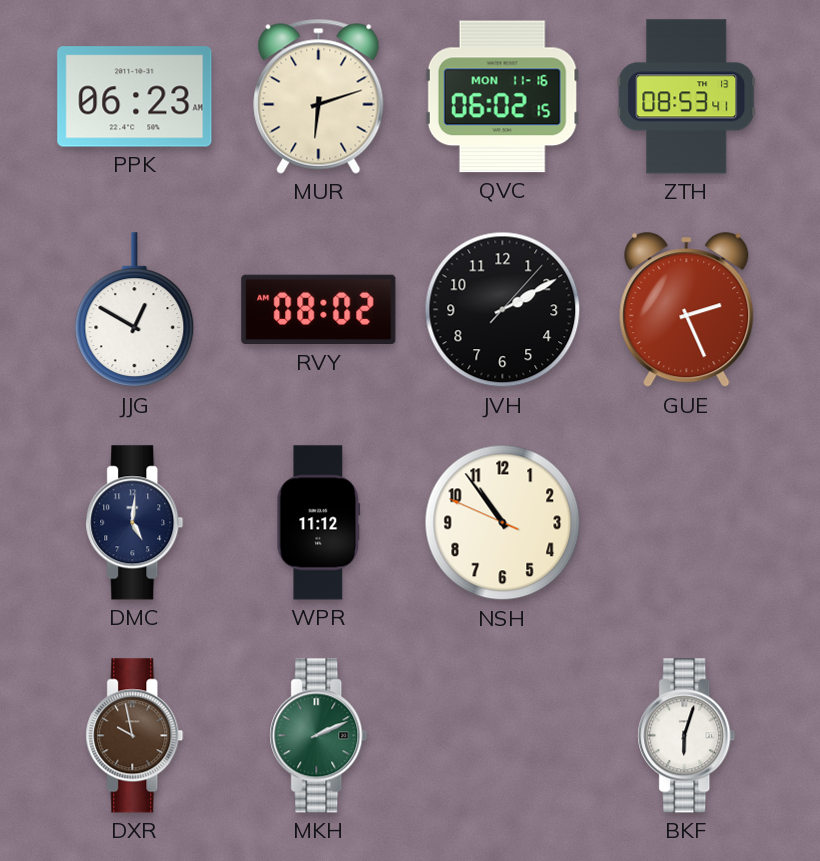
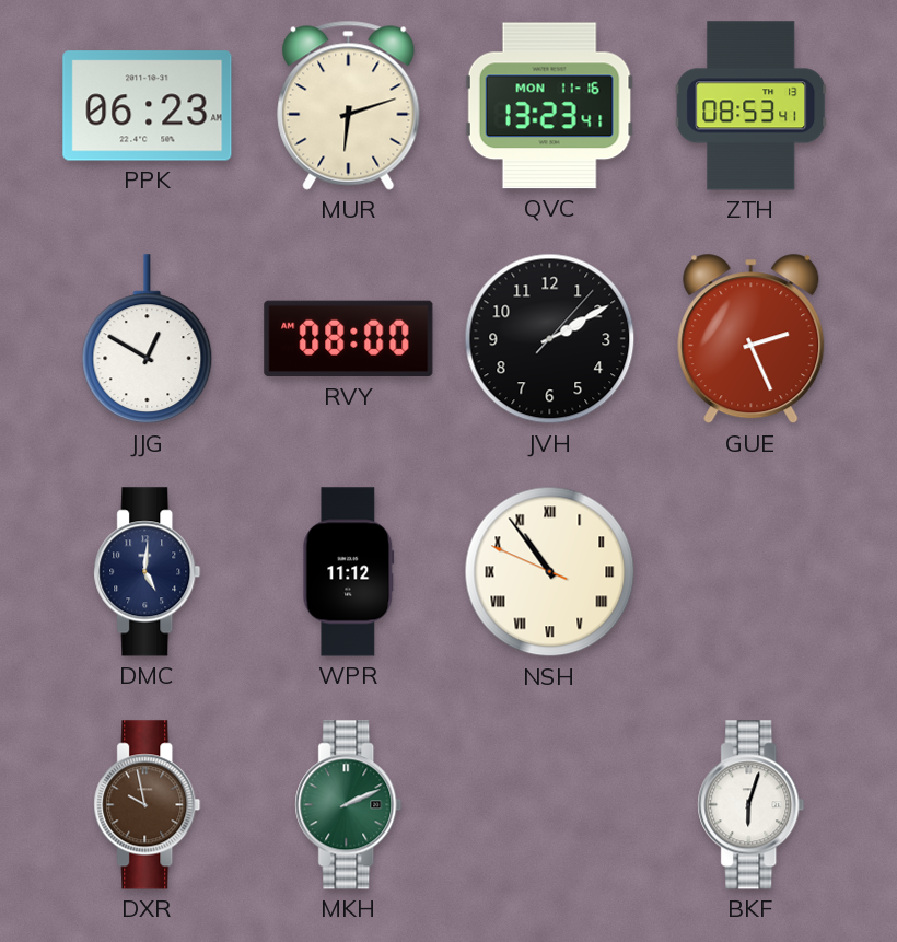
QVC: 06:02 -> 13:23 (549, 106)
RVY: 08:02 -> 08:00 (349, 339)
NSH numerals: Arabic -> Roman (550, 572)
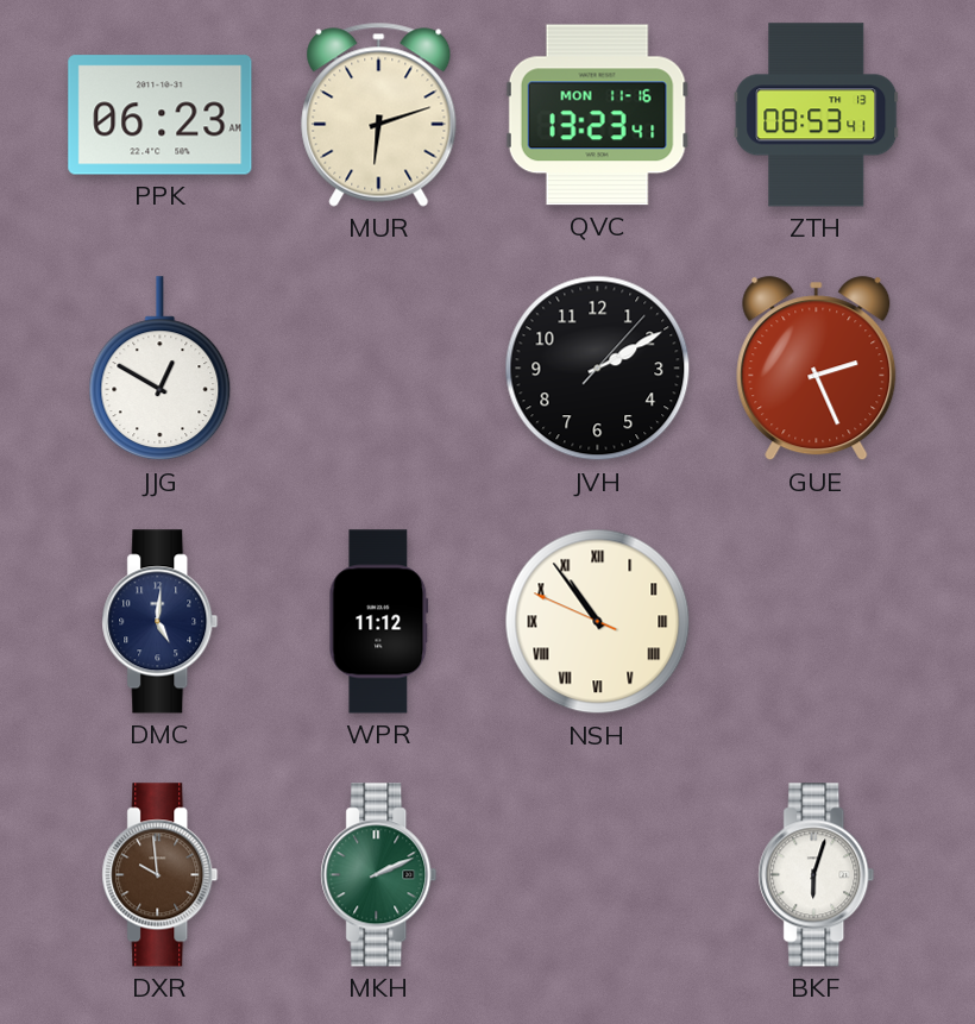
RVY: 08:00 -> none (349, 339)
DXR: 9:58 -> 9:59 (161, 875)
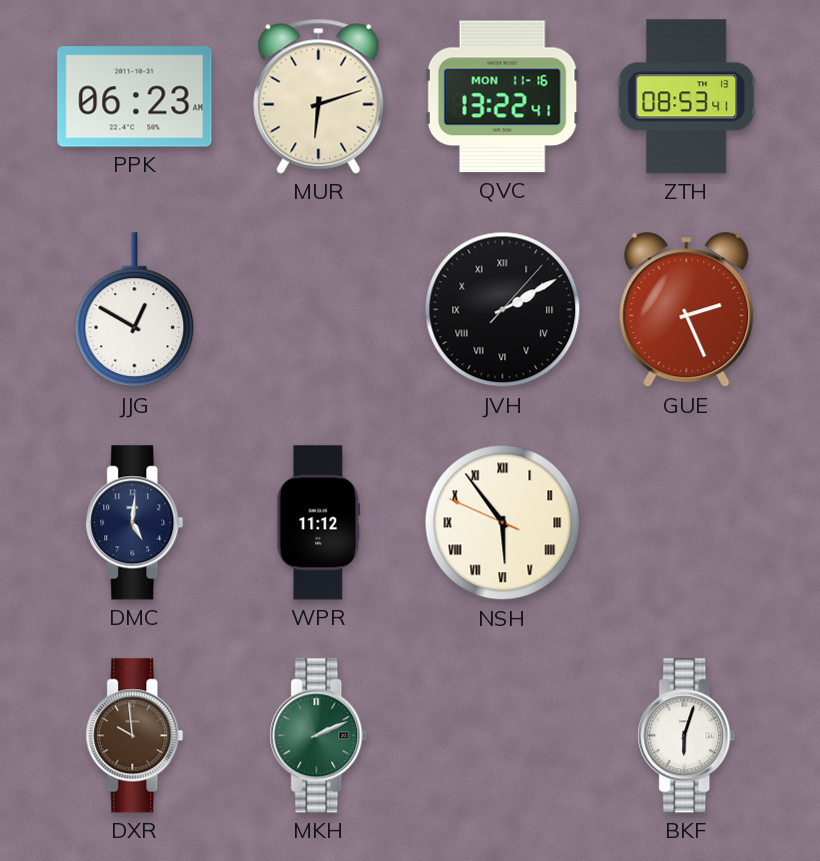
QVC: 13:23 -> 13:22 (502, 97)
JVH numerals: Arabic -> Roman (503, 310)
NSH: 10:53 -> 5:53 (503, 523)
